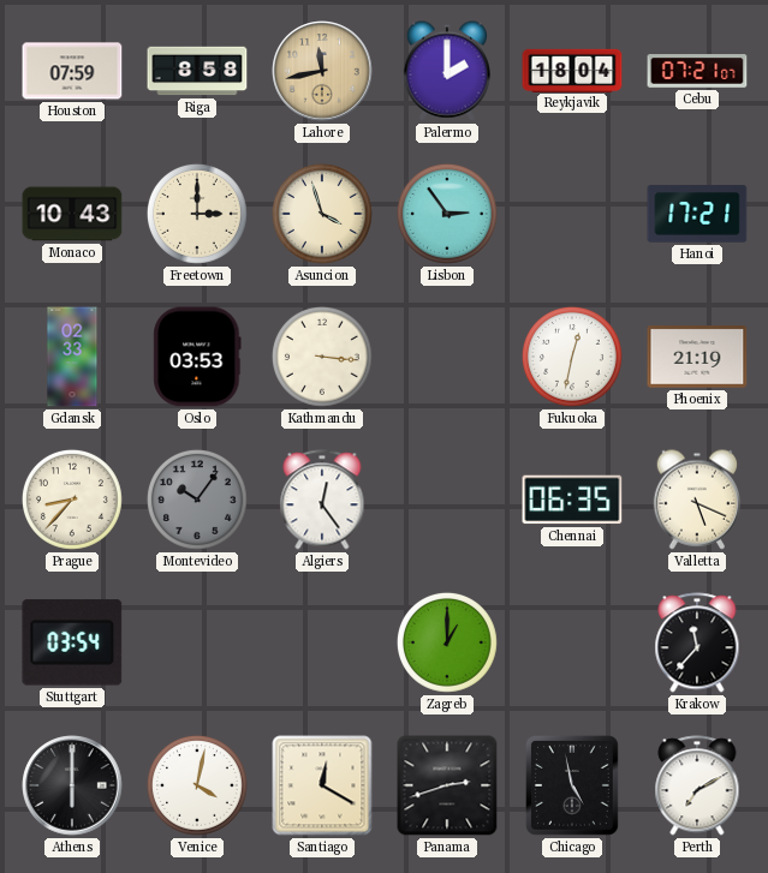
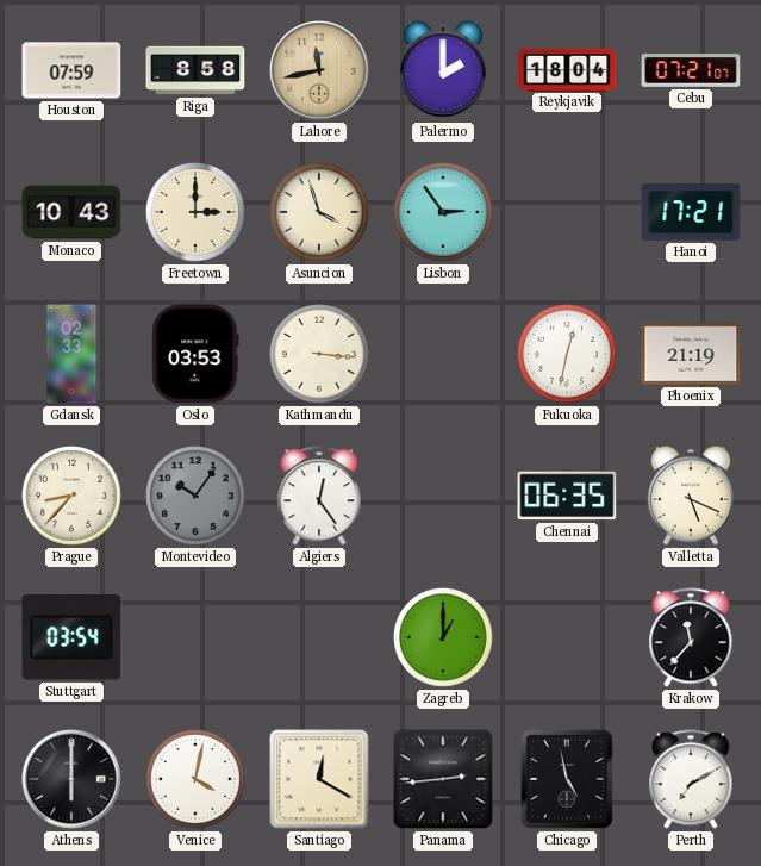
Panama: 2:42 -> 2:44 (443, 779)
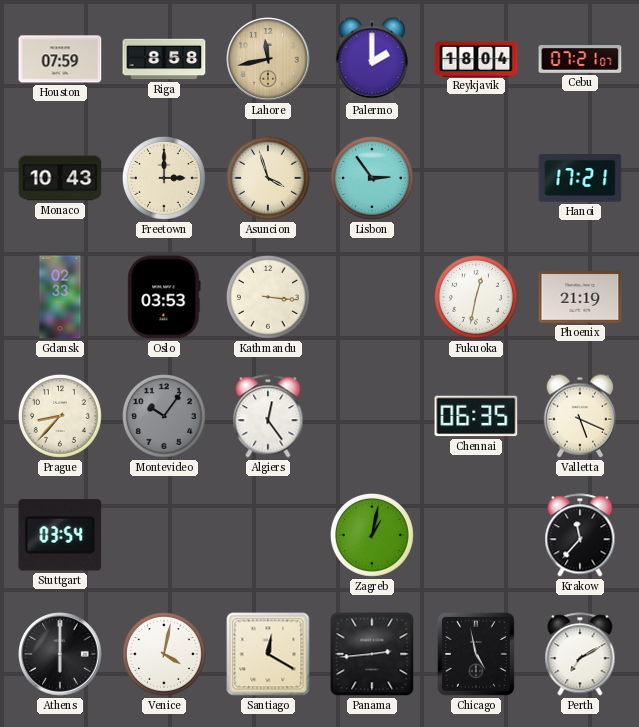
Zagreb: 1:00 -> 1:02 (372, 535)
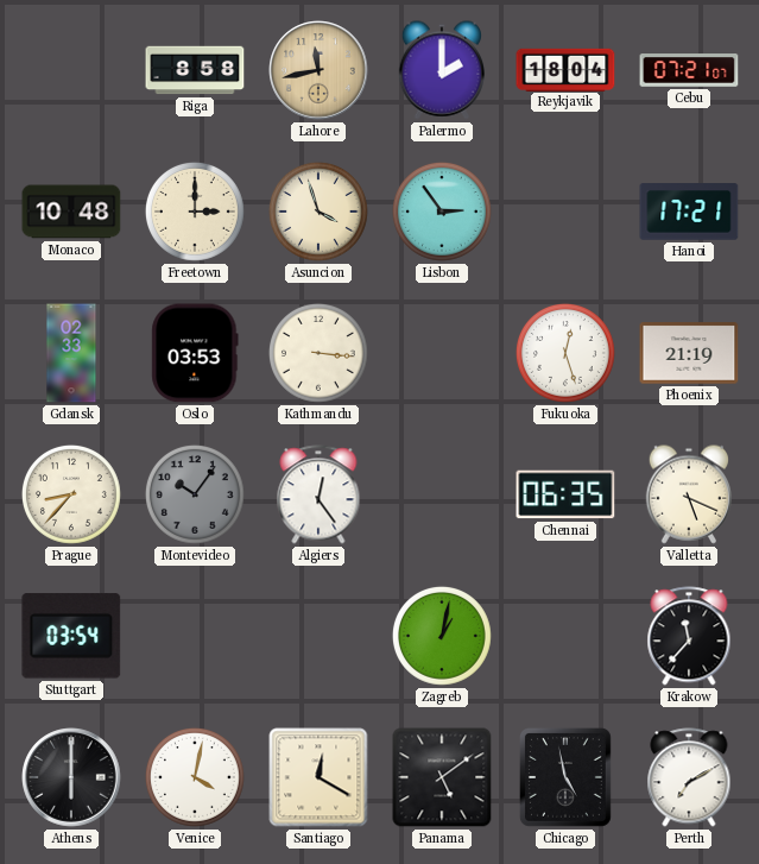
Houston: 07:59 -> none (60, 59)
Monaco: 10:43 -> 10:48 (71, 212)
Fukuoka: 12:32 -> 12:27 (565, 353)
Panama: 2:44 -> 5:09 (442, 777)
